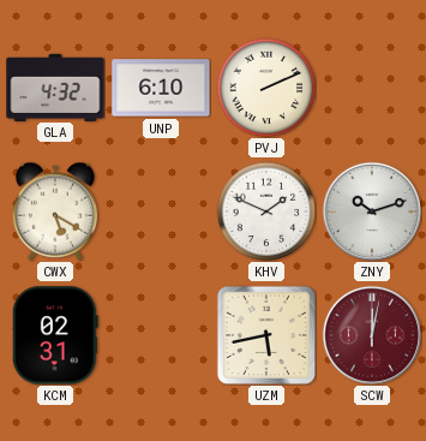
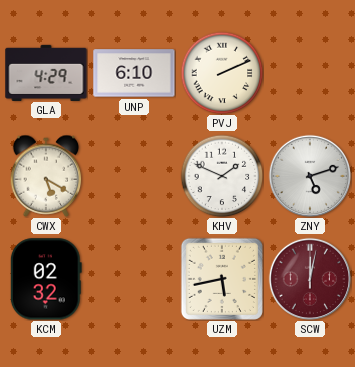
GLA: 4:32 -> 4:29 (46, 72)
ZNY: 10:12 -> 5:12 (310, 176)
KCM: 02:31 -> 02:32 (46, 279)
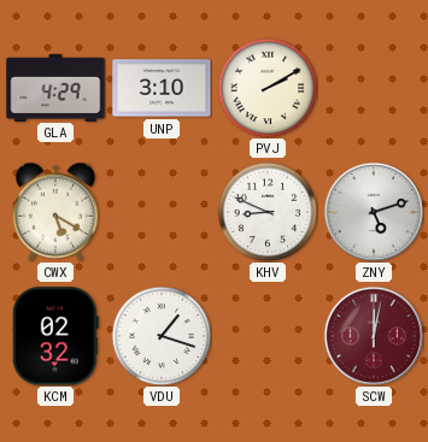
UNP: 6:10 -> 3:10 (162, 88)
PVJ: 2:11 -> 2:10 (268, 88)
KHV: 1:49 -> 8:49 (268, 212)
VDU: none -> 1:18 (162, 336)
UZM: 5:43 -> none (222, 279)
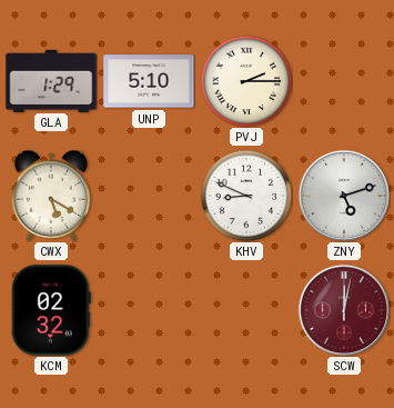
GLA: 4:29 -> 1:29 (51, 80)
UNP: 3:10 -> 5:10 (149, 81)
PVJ: 2:10 -> 2:15 (246, 81)
VDU: 1:18 -> none (162, 336)
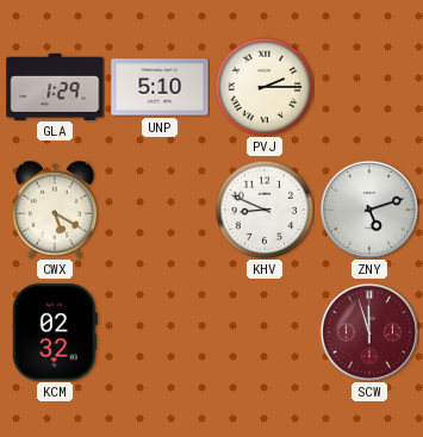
SCW: 12:02 -> 11:57 (369, 332)
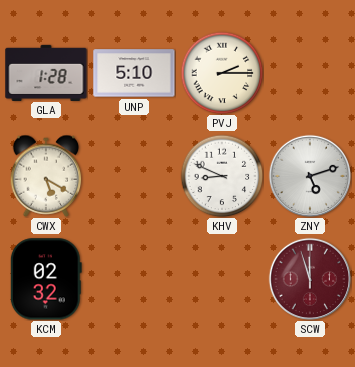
GLA: 1:29 -> 1:28 (46, 72)
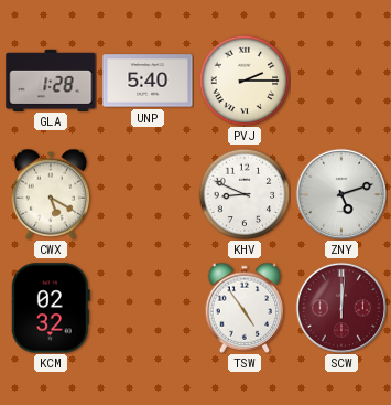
UNP: 5:10 -> 5:40 (148, 81)
TSW: none -> 4:54 (245, 308)
SCW: 11:57 -> 12:01 (341, 308)
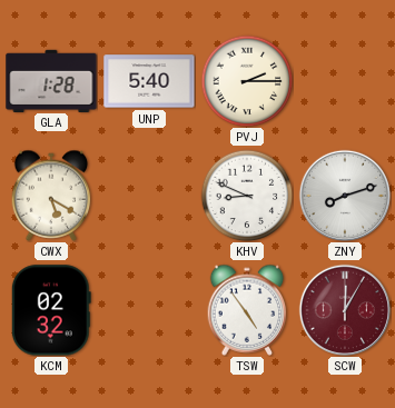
ZNY: 5:12 -> 8:12 (345, 196)
SCW: 12:01 -> 12:05 (345, 310)
